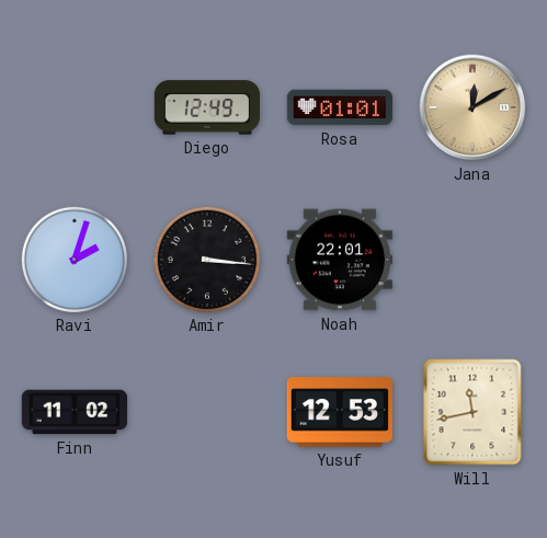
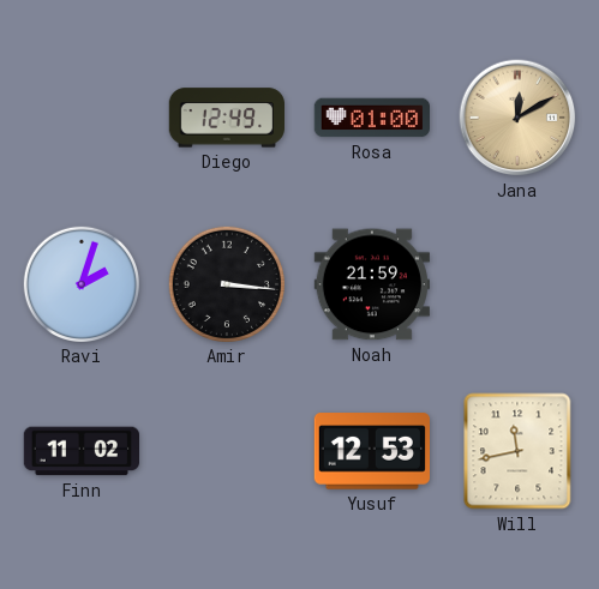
Rosa: 01:01 -> 01:00 (371, 118)
Noah: 22:01 -> 21:59 (371, 284)
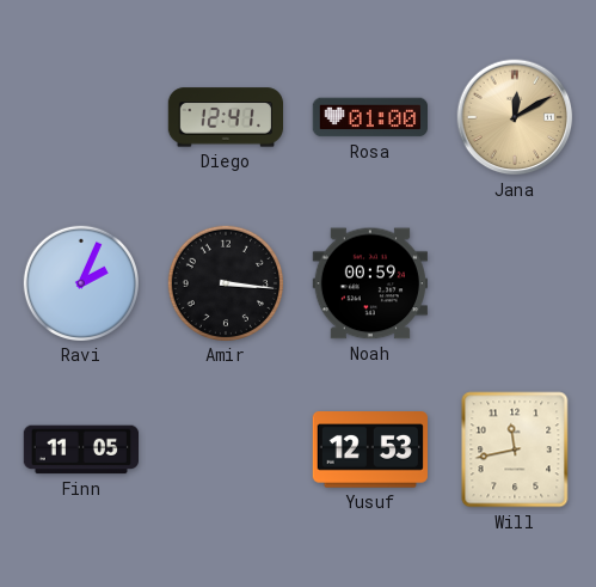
Diego: 12:49 -> 12:41 (225, 117)
Ravi: 2:03 -> 2:04 (80, 282)
Noah: 21:59 -> 00:59 (369, 283)
Finn: 11:02 -> 11:05 (80, 450)
